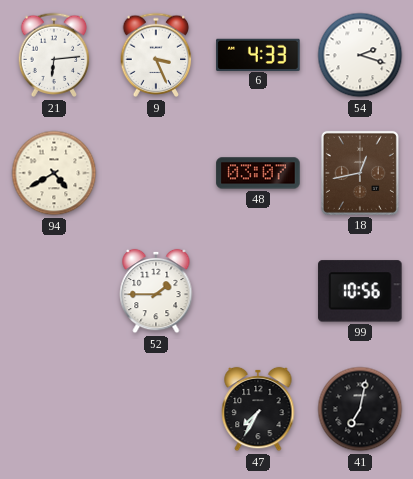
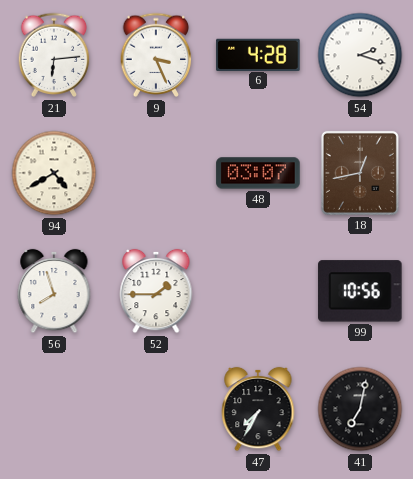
6: 4:33 -> 4:28 (258, 54)
56: none -> 7:57 (54, 291)
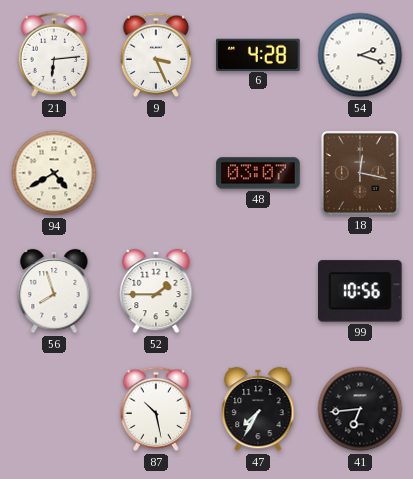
18: 12:43 -> 12:17 (360, 173)
87: none -> 10:28 (156, 409)
41: 7:02 -> 6:44 (360, 409)
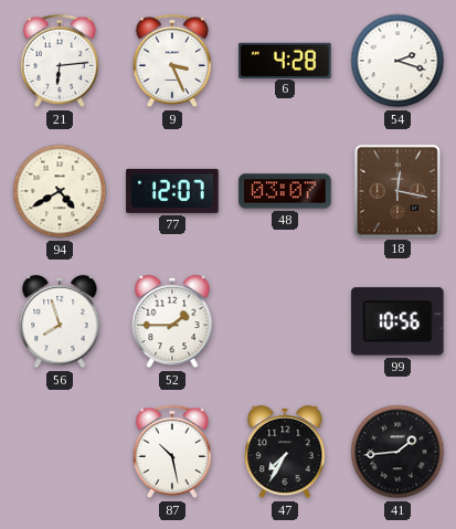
77: none -> 12:07 (172, 191)
41: 6:44 -> 1:44 (397, 452)
